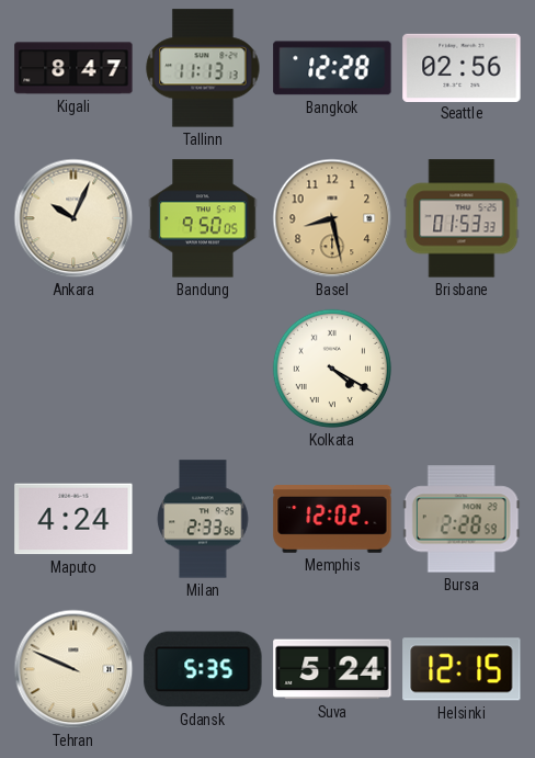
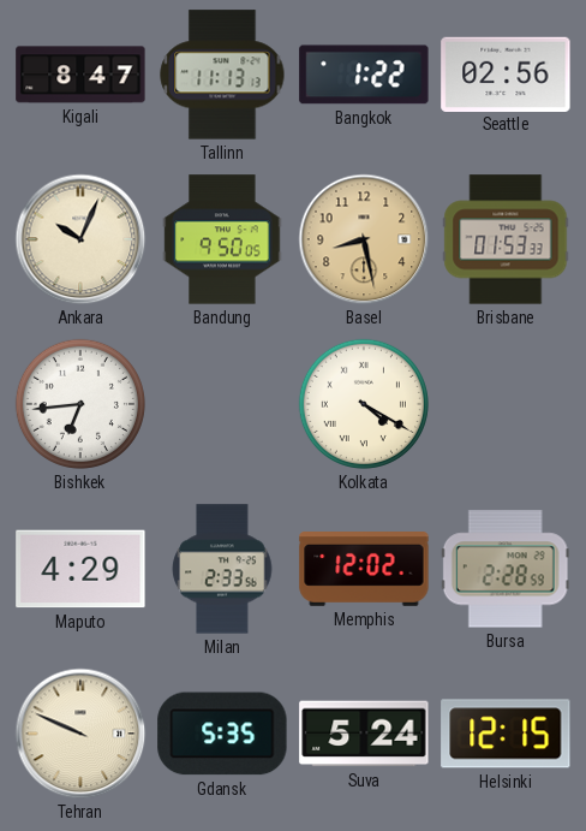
Bangkok: 12:28 -> 1:22 (364, 75)
Bishkek: none -> 6:44 (80, 404)
Maputo: 4:24 -> 4:29 (80, 569)
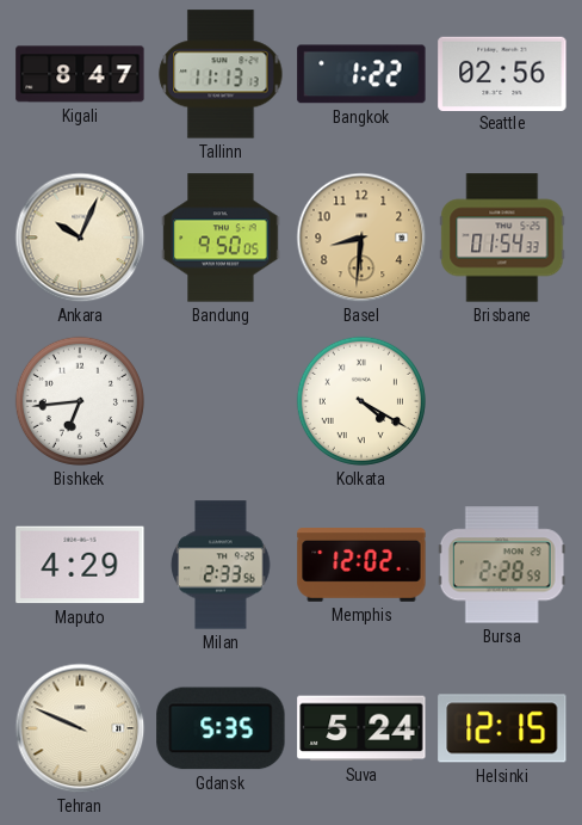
Basel: 8:28 -> 8:31 (361, 238)
Brisbane: 01:53 -> 01:54 (502, 238)
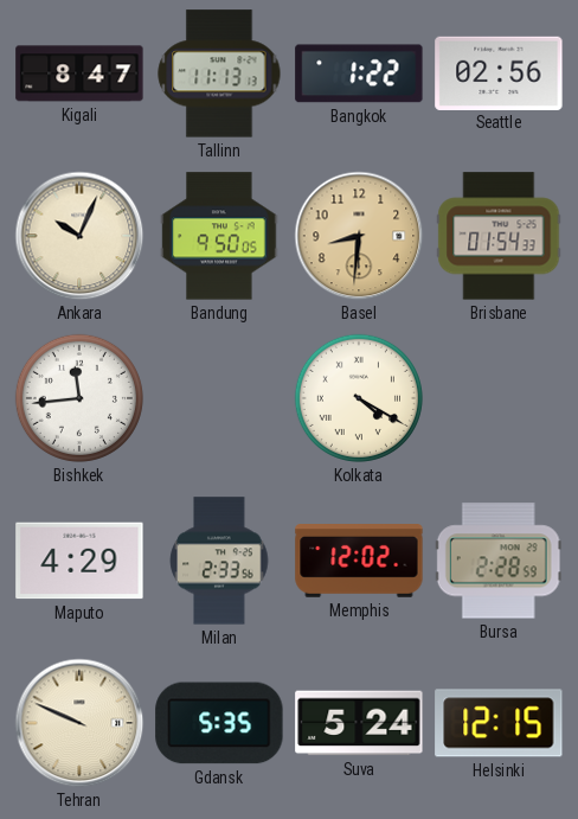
Bishkek: 6:44 -> 11:44 (79, 398)
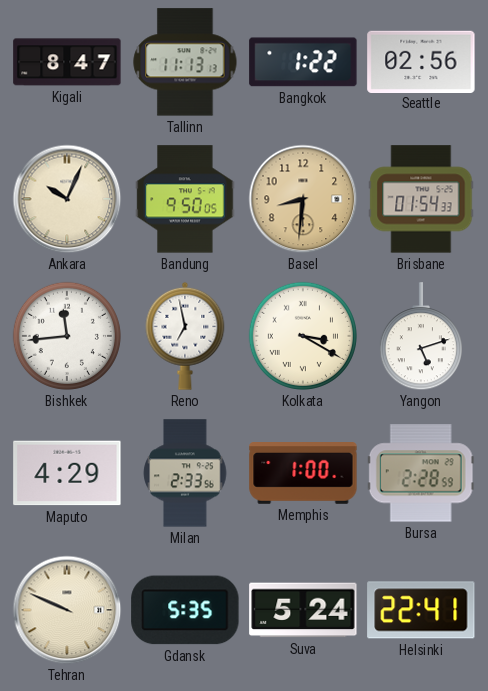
Reno: none -> 6:58 (185, 336)
Kolkata: 4:20 -> 3:20 (303, 336)
Yangon: none -> 5:12 (421, 337)
Memphis: 12:02 -> 1:00 (303, 473)
Helsinki: 12:15 -> 22:41 (421, 610)
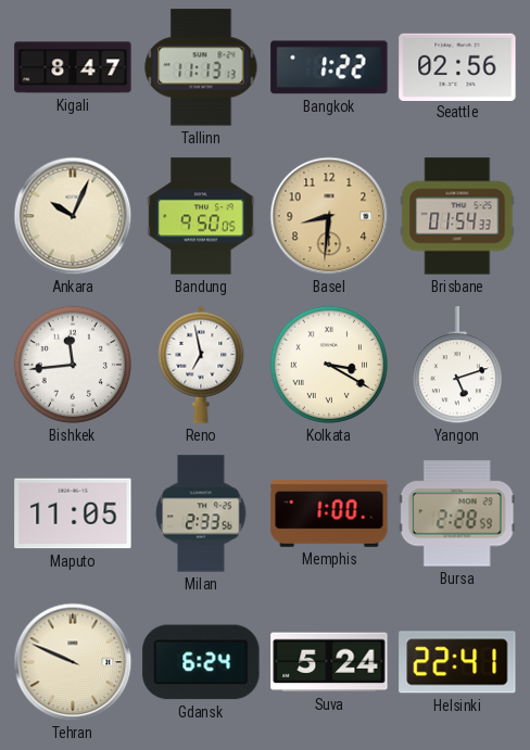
Maputo: 4:29 -> 11:05 (73, 513)
Gdansk: 5:35 -> 6:24 (201, 662)
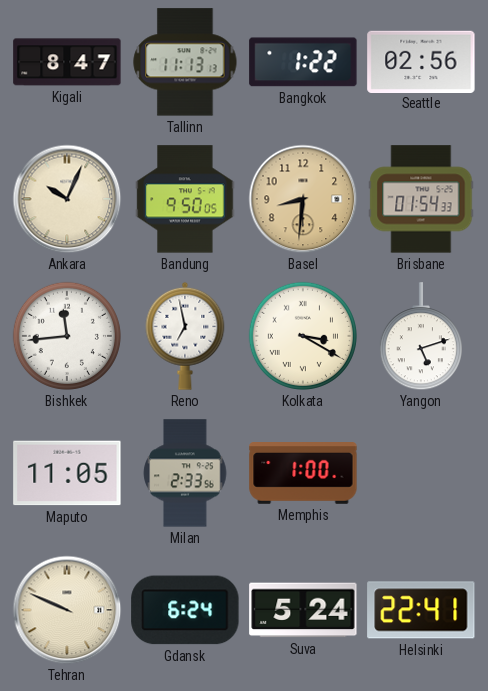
Bursa: 2:28 -> none (457, 513)
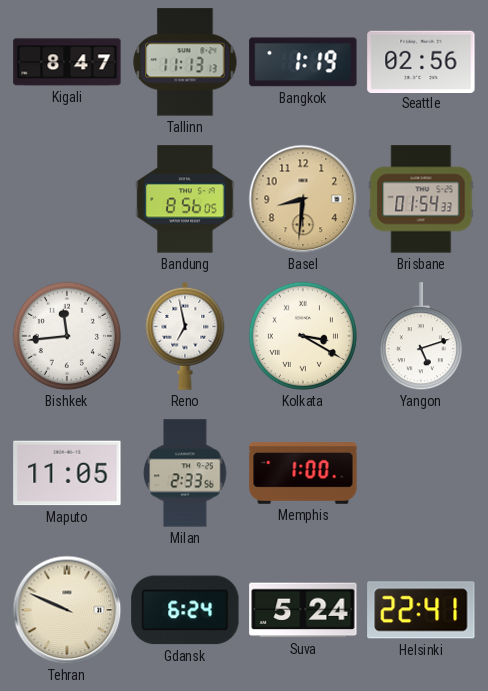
Bangkok: 1:22 -> 1:19 (303, 62)
Ankara: 10:04 -> none (67, 199)
Bandung: 9:50 -> 8:56 (185, 199)
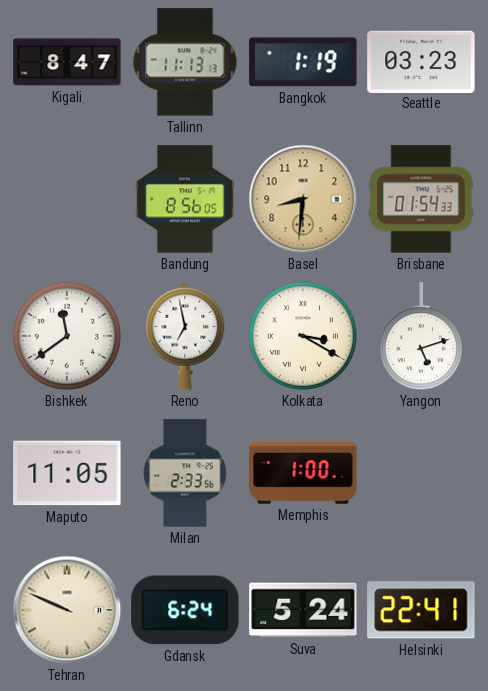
Seattle: 02:56 -> 03:23 (421, 61)
Bishkek: 11:44 -> 11:39 (67, 336)
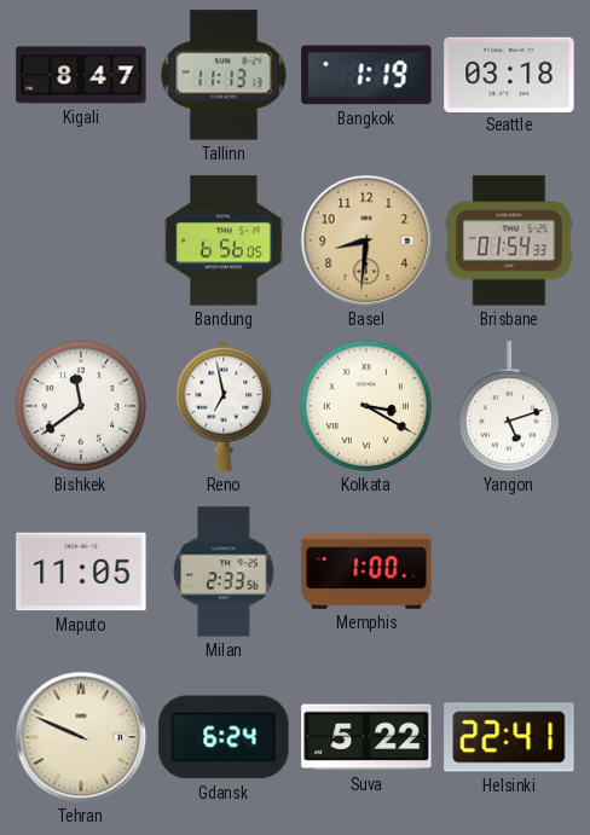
Seattle: 03:23 -> 03:18 (509, 74)
Bandung: 8:56 -> 6:56 (224, 240)
Suva: 5:24 -> 5:22 (366, 737)
